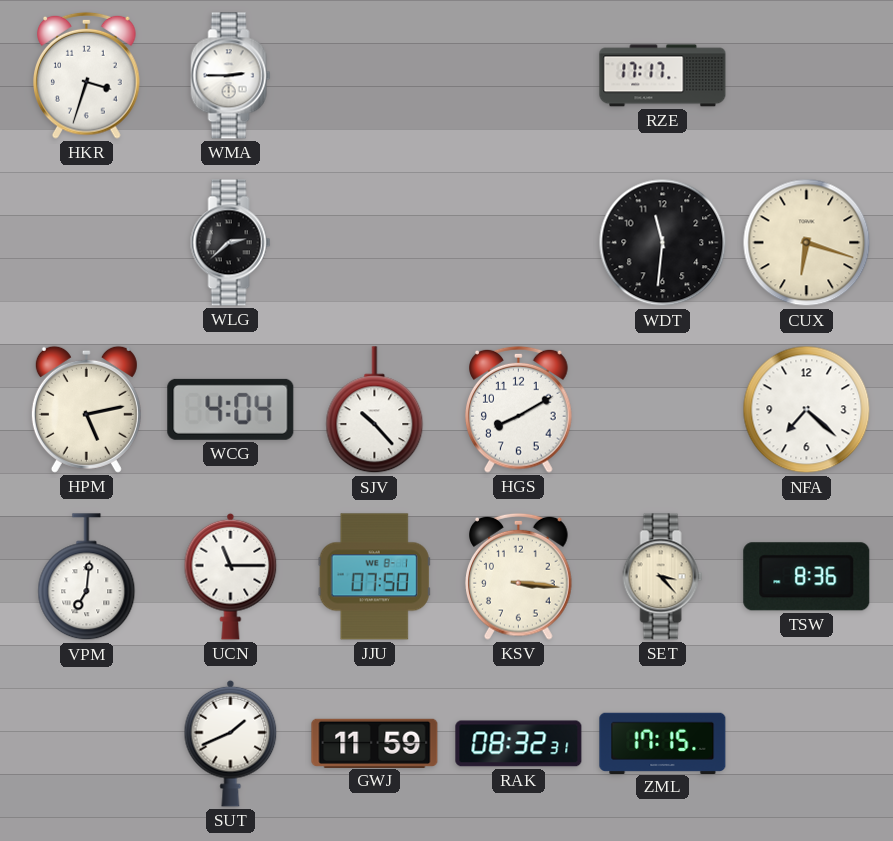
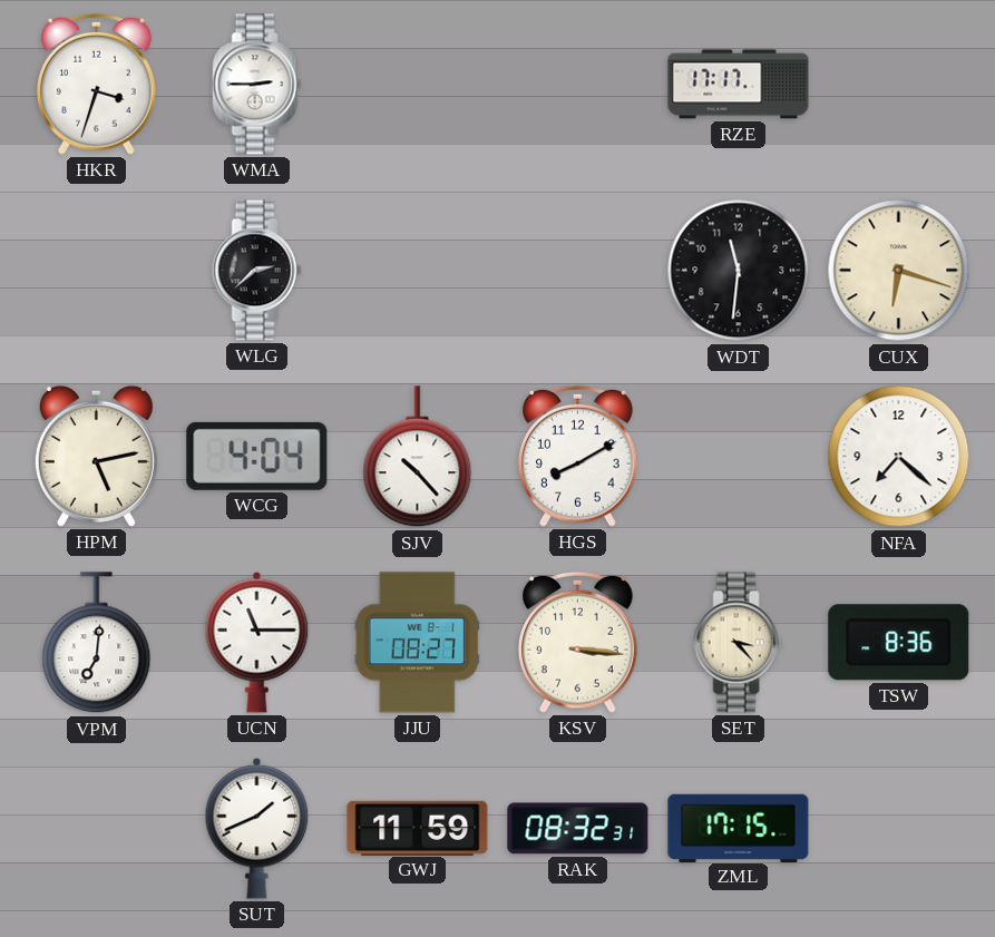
JJU: 07:50 -> 08:27 (417, 643)
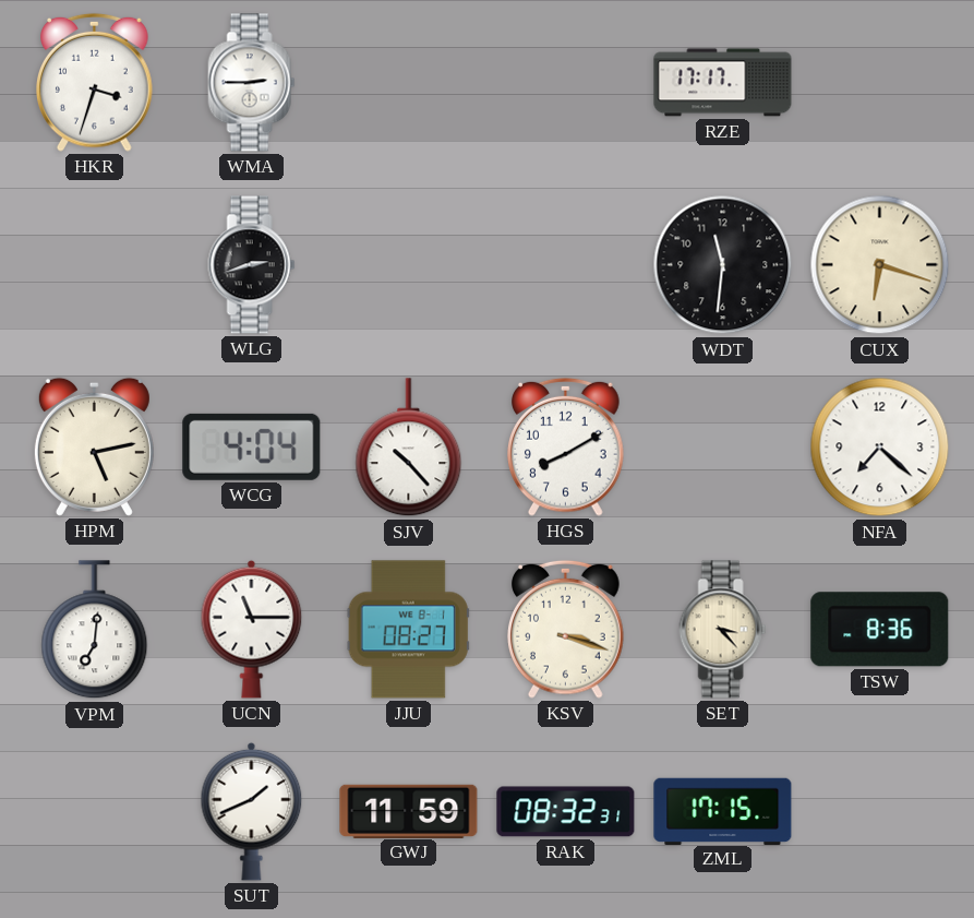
WLG: 2:38 -> 2:42 (252, 265)
KSV: 3:16 -> 3:18 (566, 629)
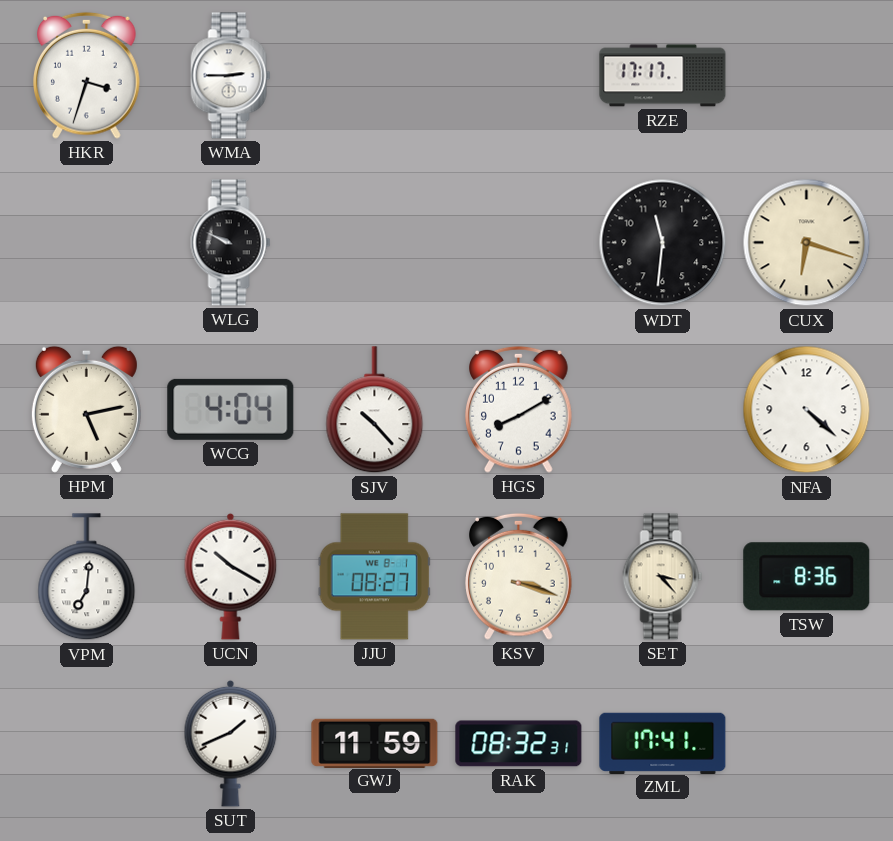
WLG: 2:42 -> 9:49 (231, 243)
NFA: 7:22 -> 4:22 (807, 410)
UCN: 11:15 -> 10:20 (231, 576)
ZML: 17:15 -> 17:41 (663, 743)
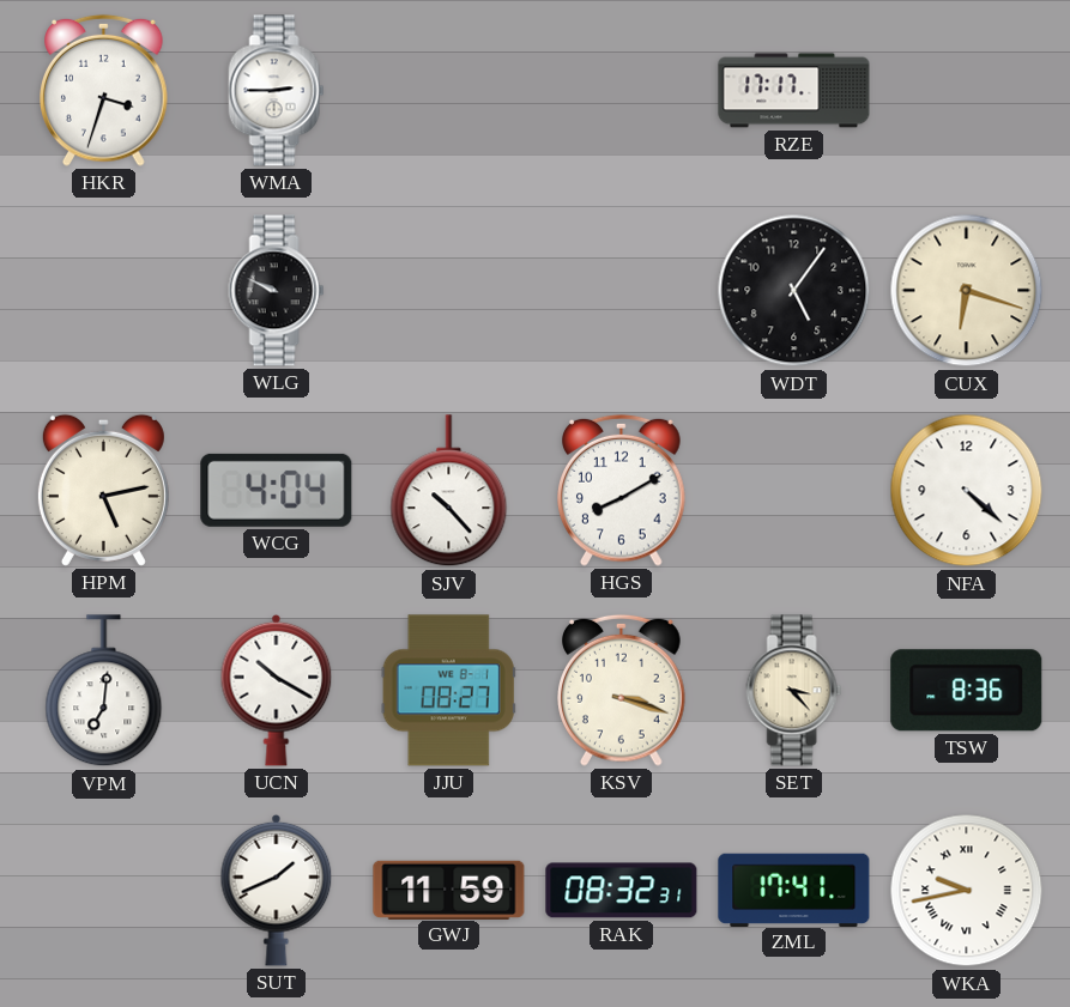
WDT: 11:31 -> 5:06 (794, 291)
WKA: none -> 9:43 (967, 891)
